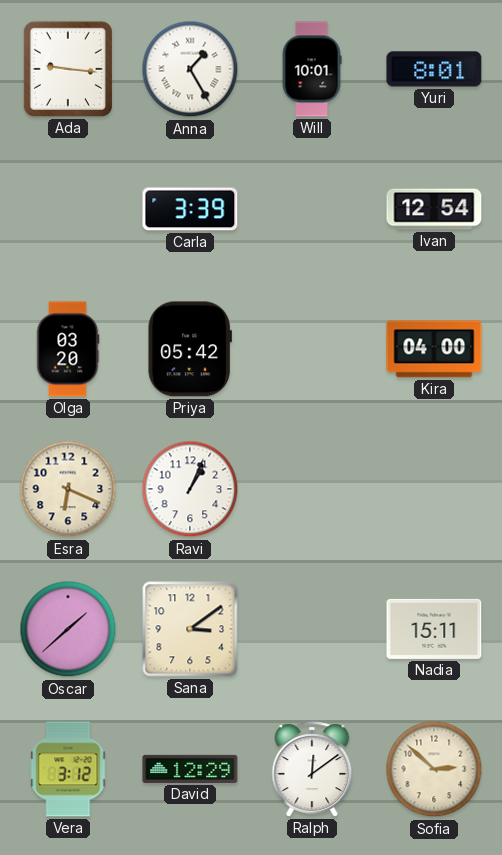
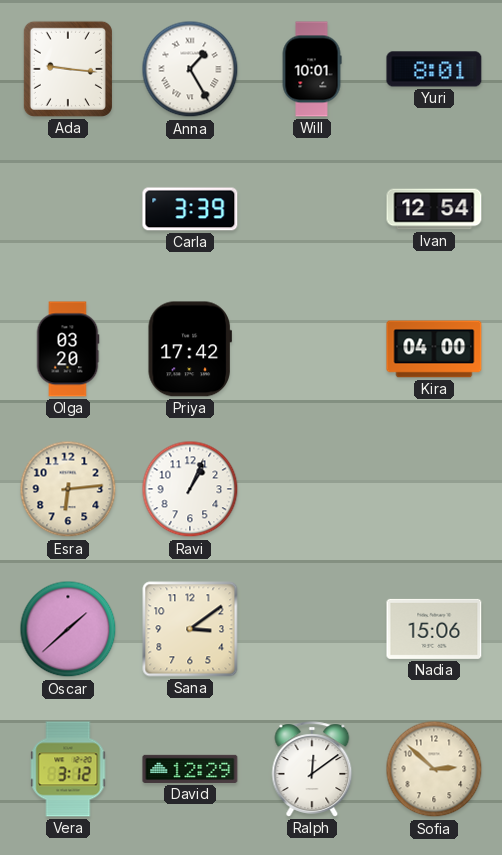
Priya: 05:42 -> 17:42 (190, 349)
Esra: 6:19 -> 6:14 (68, 489)
Nadia: 15:11 -> 15:06 (434, 629)
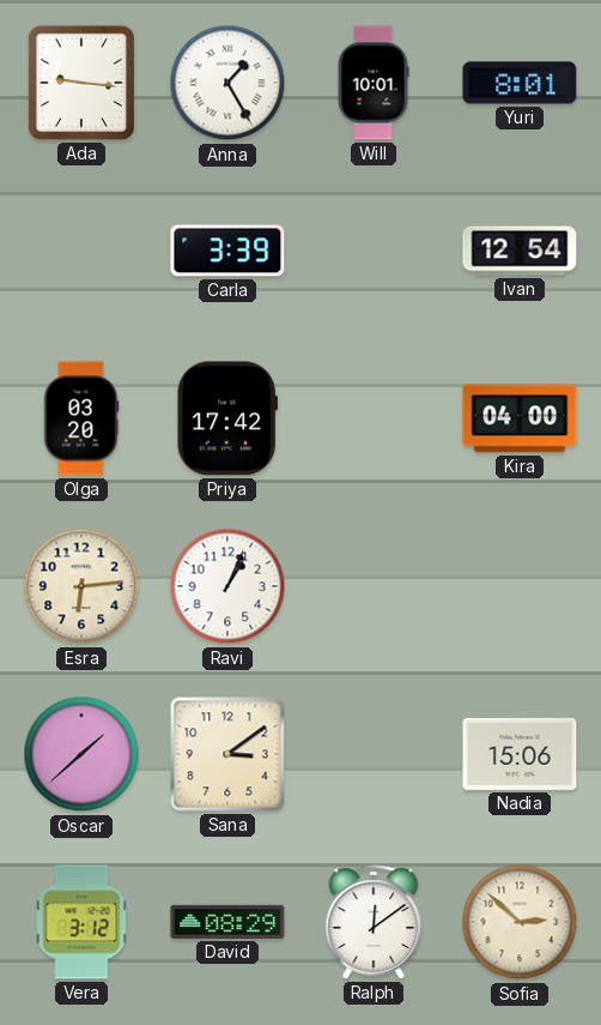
David: 12:29 -> 08:29 (227, 922)
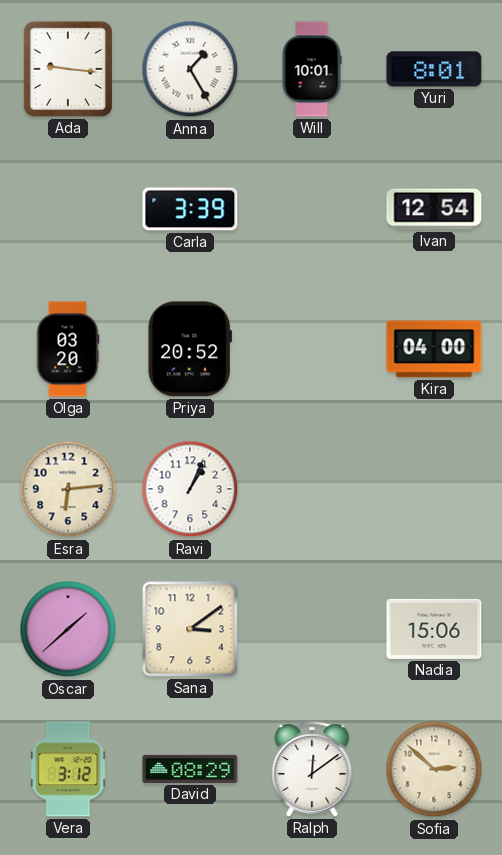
Priya: 17:42 -> 20:52 (190, 349)
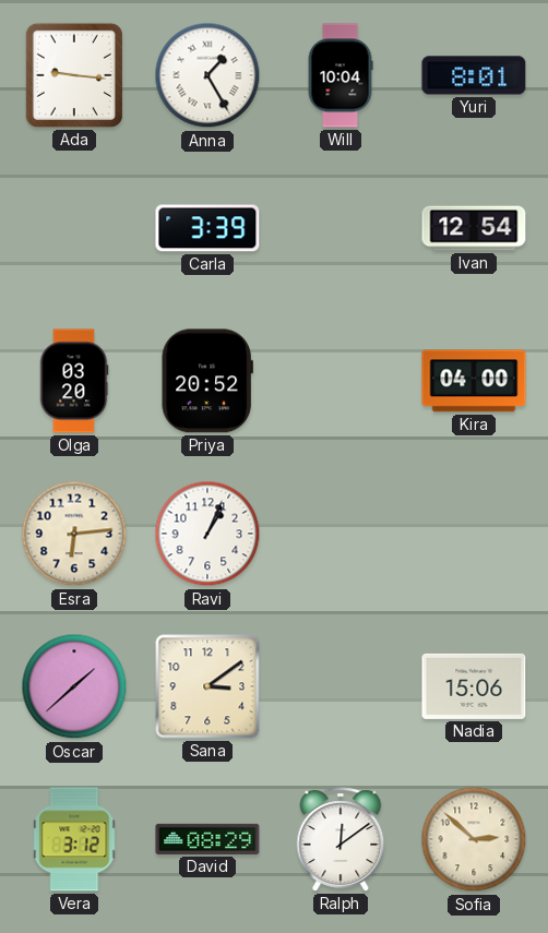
Will: 10:01 -> 10:04 (341, 75)
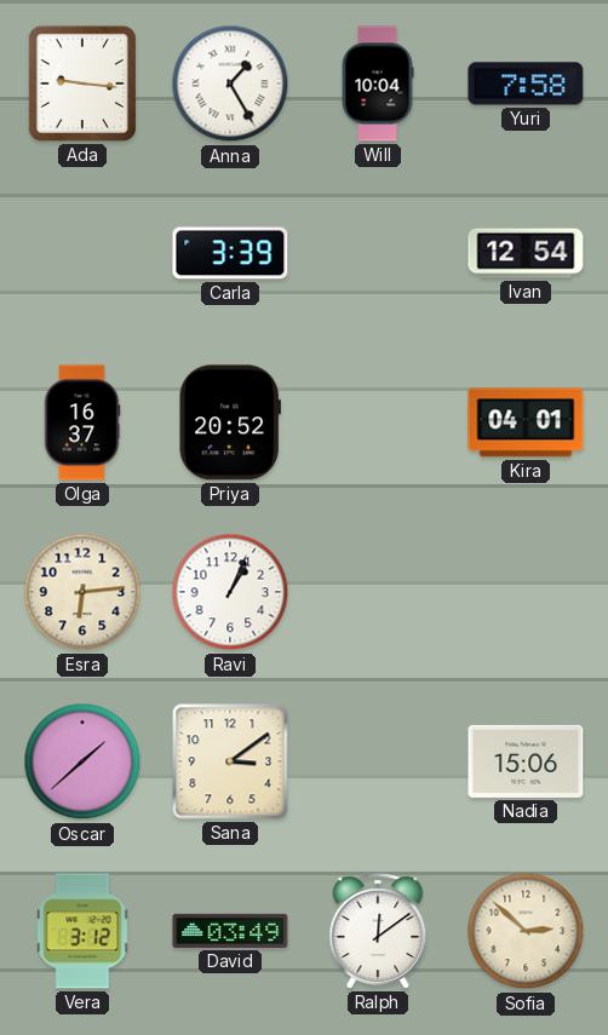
Yuri: 8:01 -> 7:58 (526, 84)
Olga: 03:20 -> 16:37 (82, 422)
Kira: 04:00 -> 04:01 (526, 422)
David: 08:29 -> 03:49 (230, 931)
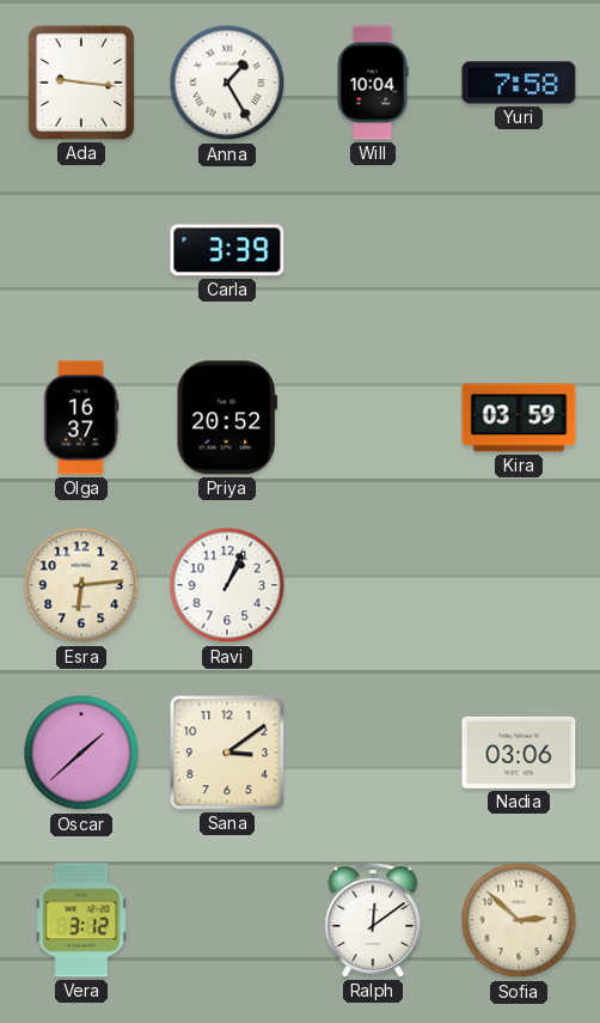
Ivan: 12:54 -> none (526, 253)
Kira: 04:01 -> 03:59 (519, 418)
Nadia: 15:06 -> 03:06 (519, 753)
David: 03:49 -> none (230, 931)
